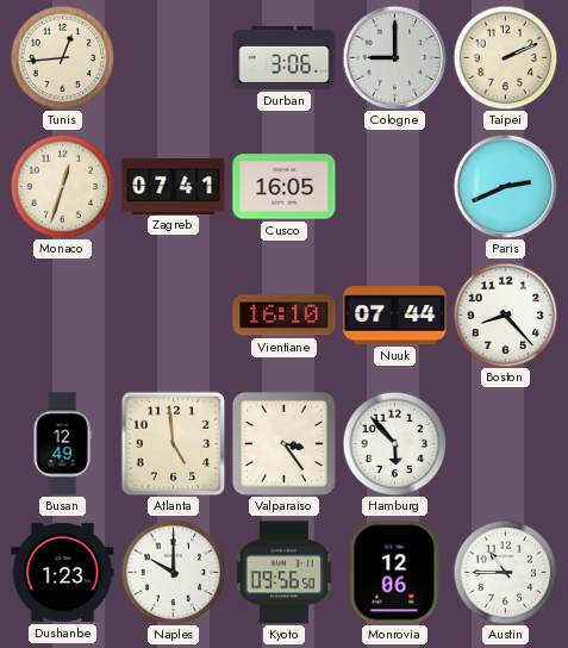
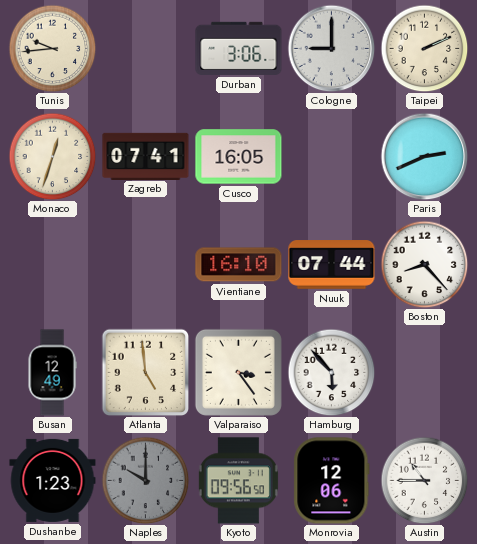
Tunis: 12:44 -> 9:44 (52, 48)
Naples dial: white -> grey (145, 480)
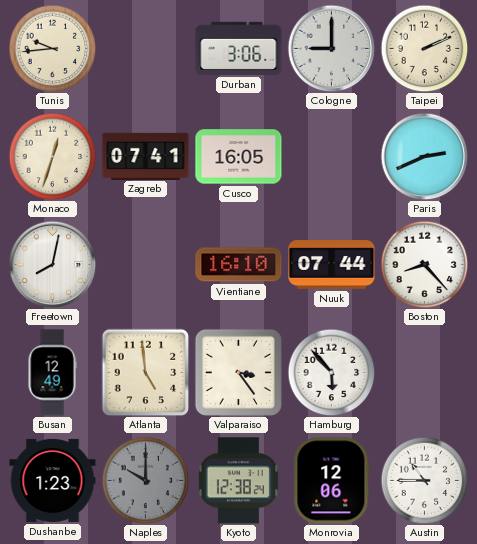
Freetown: none -> 8:02 (52, 264)
Kyoto: 09:56 -> 12:38 (238, 481)
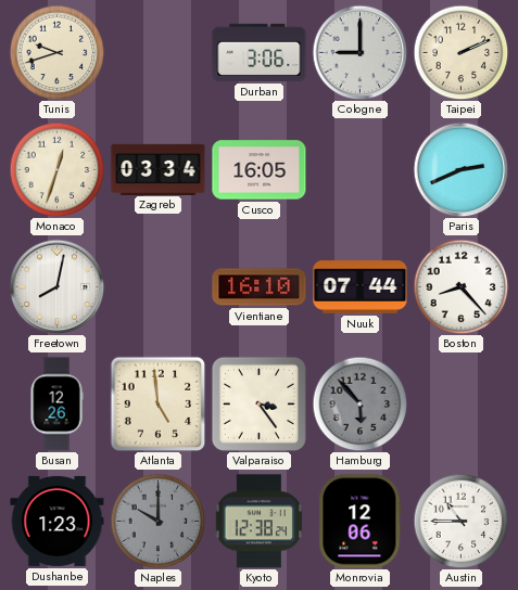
Tunis: 9:44 -> 9:42 (56, 52)
Zagreb: 07:41 -> 03:34 (159, 169)
Busan: 12:49 -> 12:26 (56, 405)
Hamburg dial: white -> grey (359, 403)
